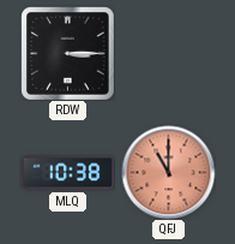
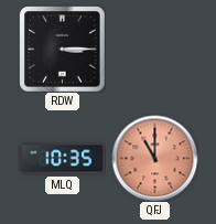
MLQ: 10:38 -> 10:35 (62, 159)
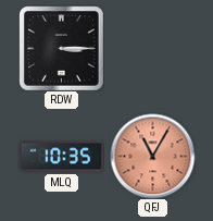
QFJ: 11:00 -> 11:05 (152, 156)
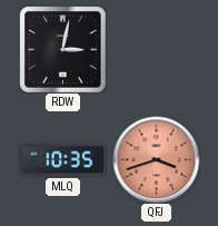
RDW: 3:15 -> 3:02 (62, 49)
QFJ: 11:05 -> 3:42 (156, 159)
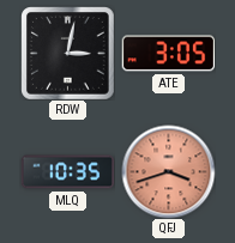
ATE: none -> 3:05 (168, 54)
